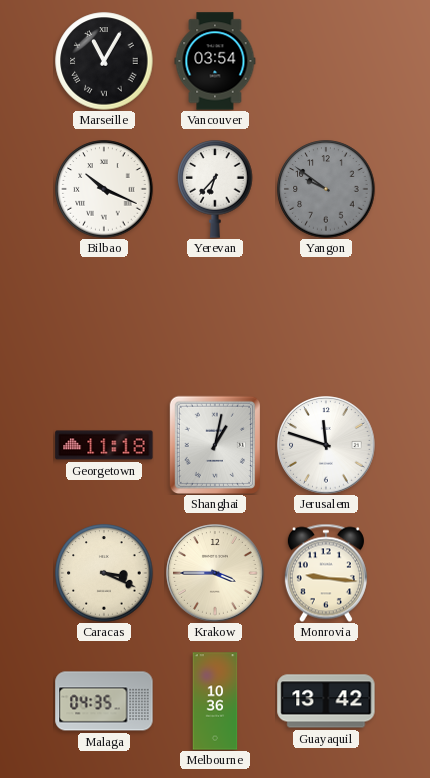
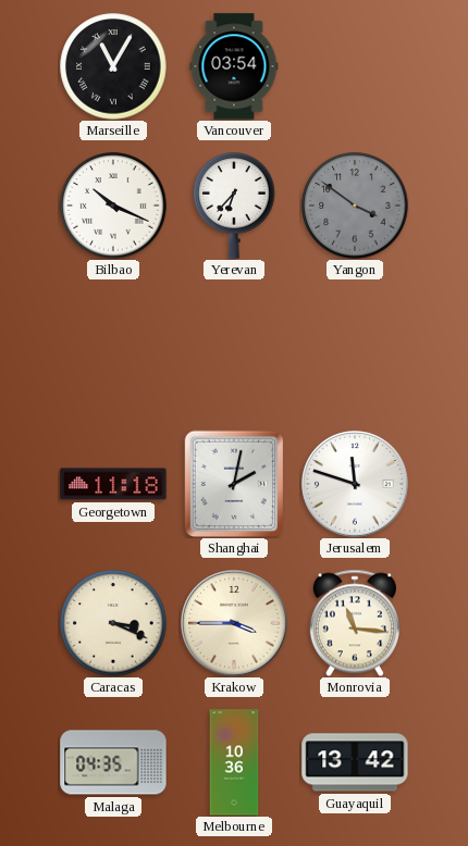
Yangon: 9:51 -> 3:51 (355, 206)
Shanghai: 1:02 -> 2:02 (233, 483)
Monrovia: 9:16 -> 11:16 (355, 623)
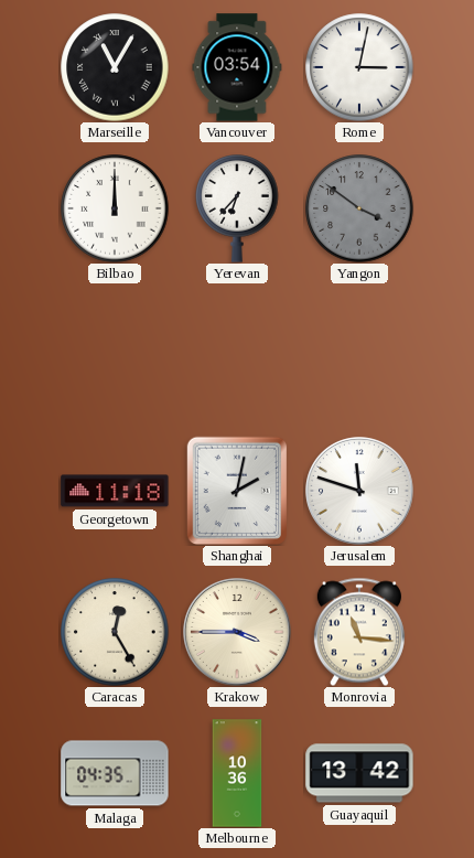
Rome: none -> 3:02 (359, 67)
Bilbao: 10:19 -> 12:00 (115, 208)
Caracas: 3:19 -> 12:25 (115, 632)
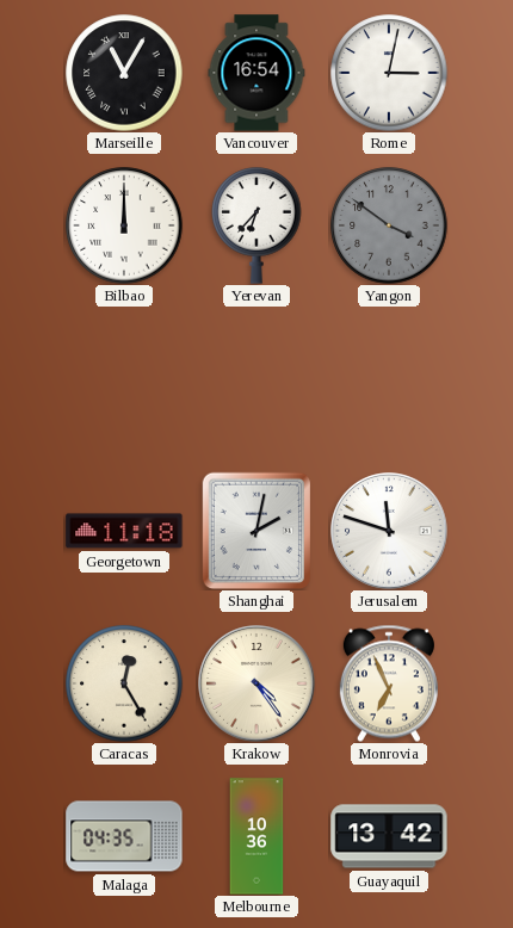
Vancouver: 03:54 -> 16:54 (256, 73)
Krakow: 3:45 -> 4:24 (256, 683)
Monrovia: 11:16 -> 6:56 (389, 683)
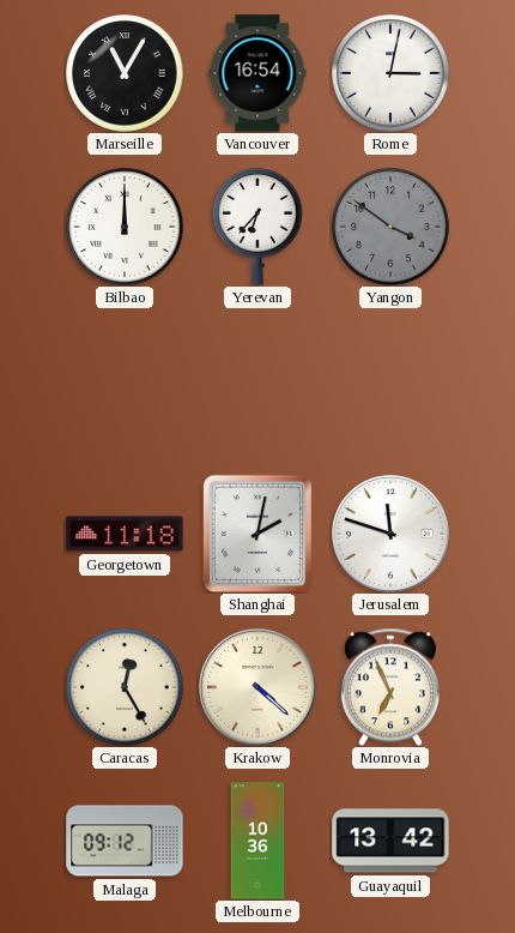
Krakow: 4:24 -> 4:22 (257, 687)
Malaga: 04:35 -> 09:12 (125, 841)
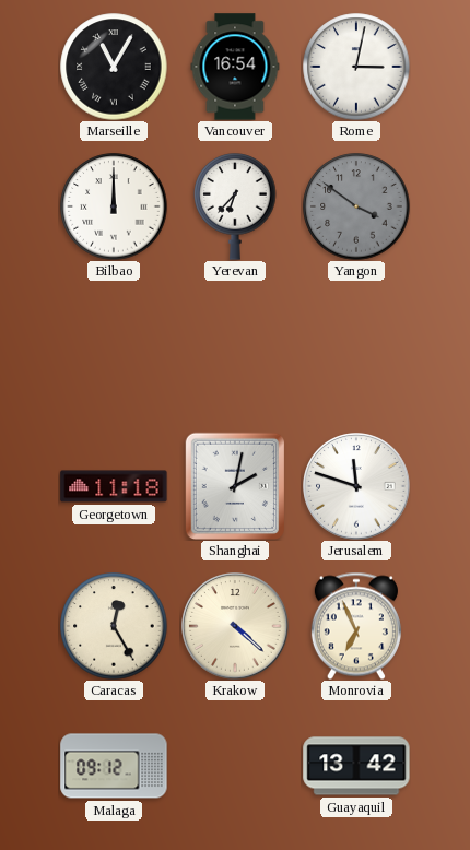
Melbourne: 10:36 -> none (257, 841)
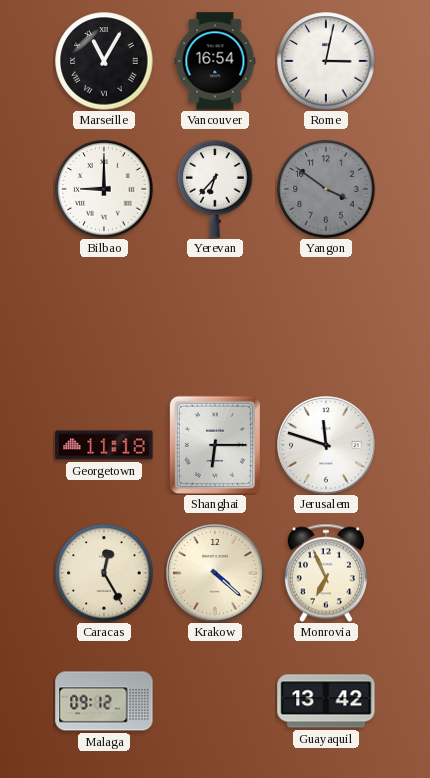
Bilbao: 12:00 -> 9:00 (104, 189)
Shanghai: 2:02 -> 6:15 (214, 444)
